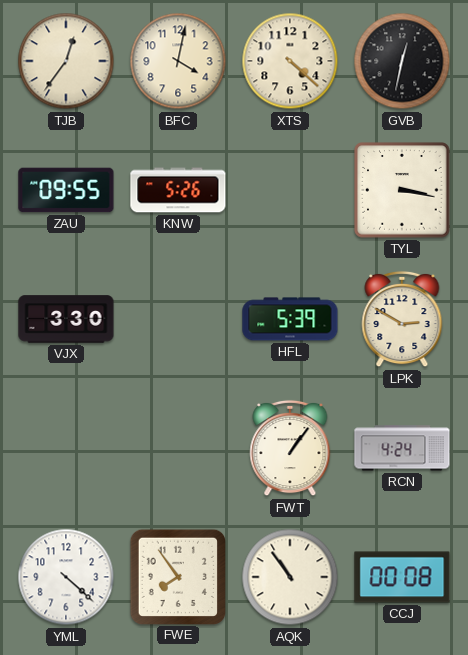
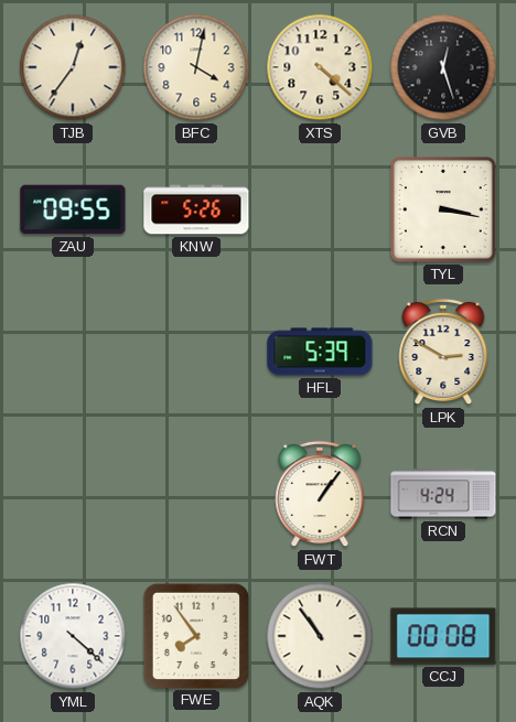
GVB: 12:32 -> 12:27 (443, 67)
VJX: 3:30 -> none (66, 319)
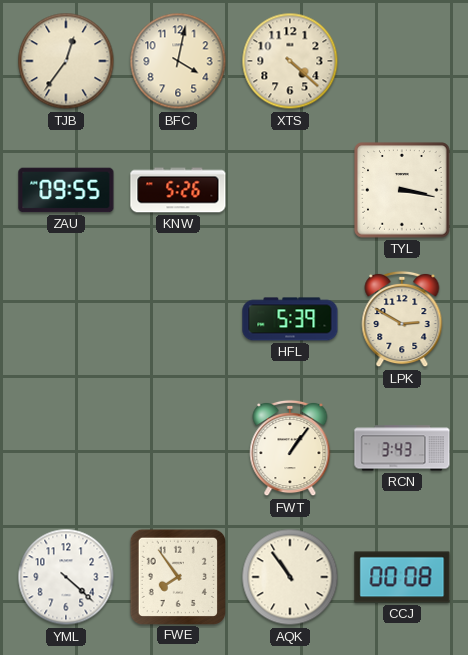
GVB: 12:27 -> none (443, 67)
RCN: 4:24 -> 3:43 (402, 448)
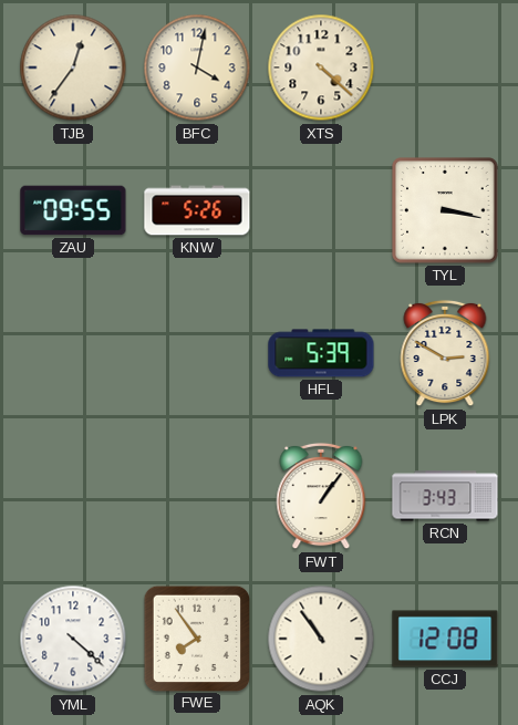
CCJ: 00:08 -> 12:08 (445, 639)
